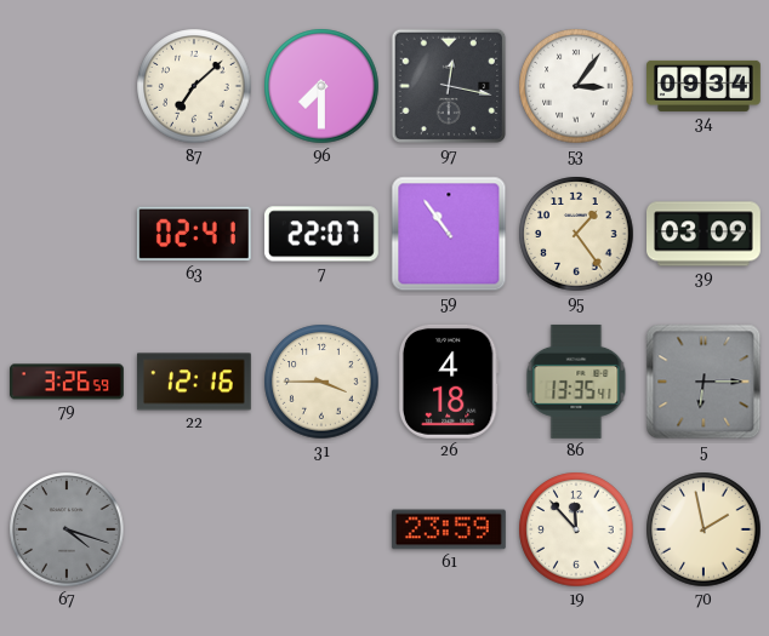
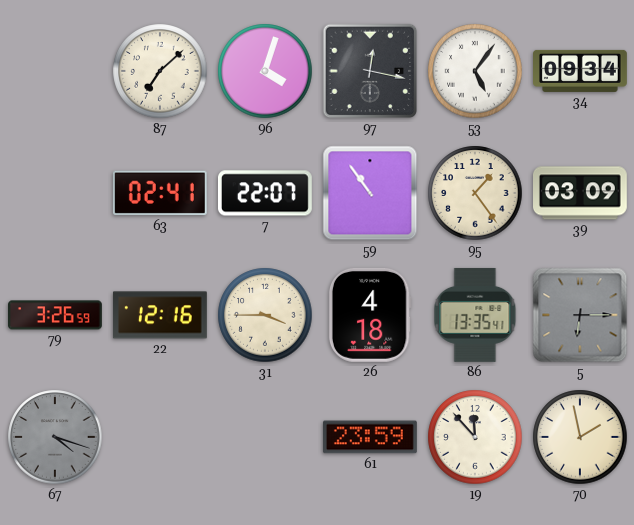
96: 7:30 -> 4:03 (265, 71)
53: 3:06 -> 5:06 (475, 71)
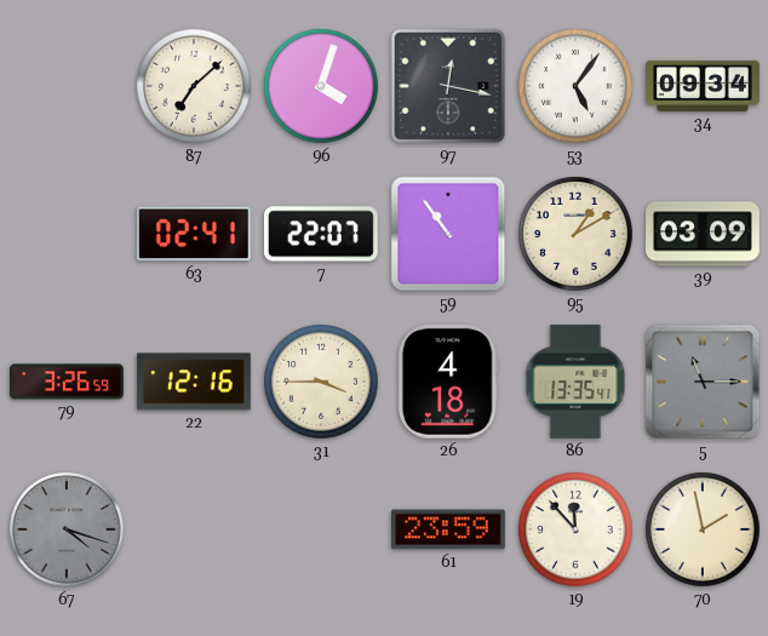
95: 1:24 -> 1:10 (575, 234)
5: 6:15 -> 11:15 (703, 382)
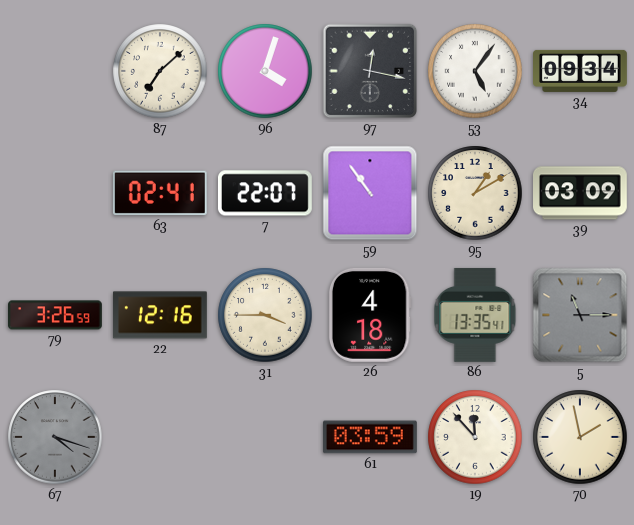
61: 23:59 -> 03:59 (370, 437)
